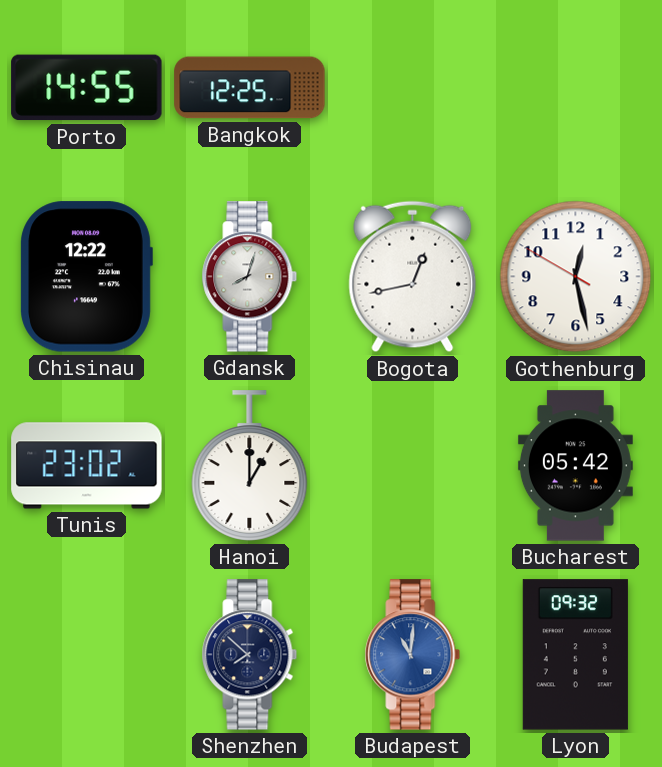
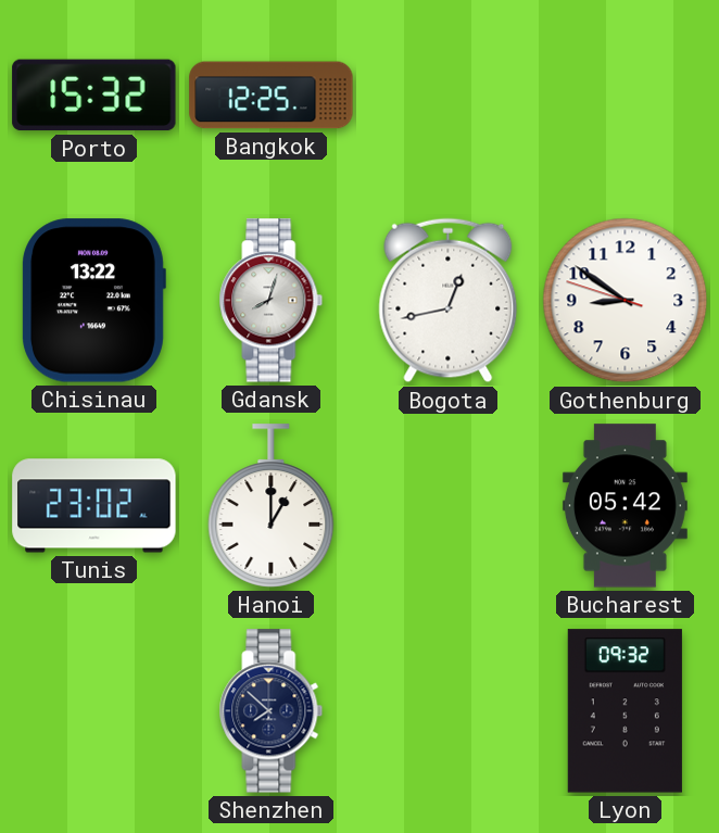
Porto: 14:55 -> 15:32 (94, 96)
Chisinau: 12:22 -> 13:22 (93, 301)
Gothenburg: 12:27 -> 8:50 (626, 301)
Budapest: 11:01 -> none (413, 655)
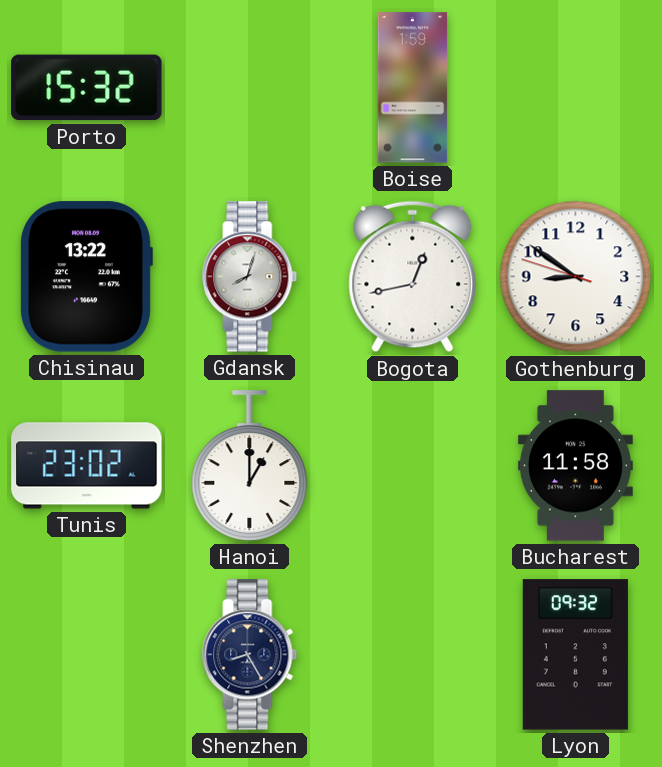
Bangkok: 12:25 -> none (272, 96)
Boise: none -> 1:59 (413, 88)
Bucharest: 05:42 -> 11:58 (575, 466)
Shenzhen: 7:52 -> 8:25 (250, 655)
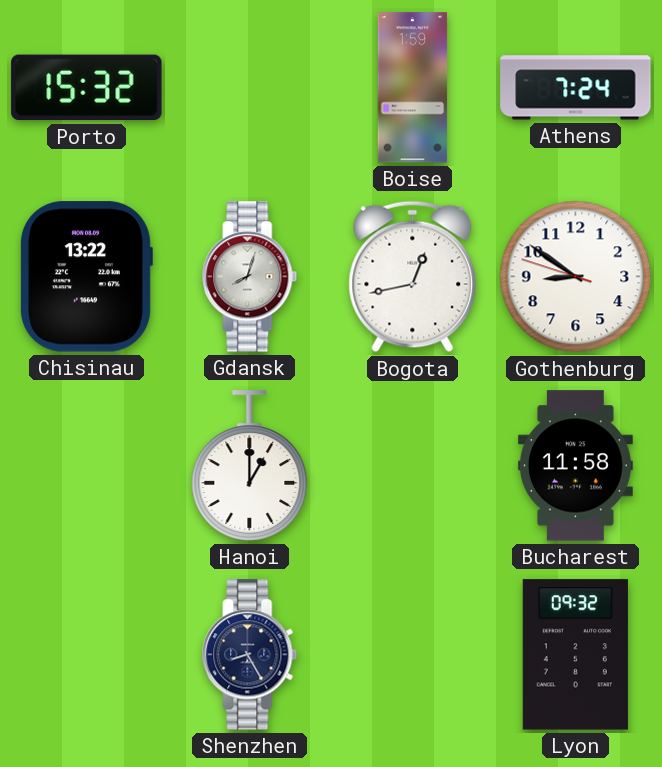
Athens: none -> 7:24 (576, 88)
Tunis: 23:02 -> none (87, 466)
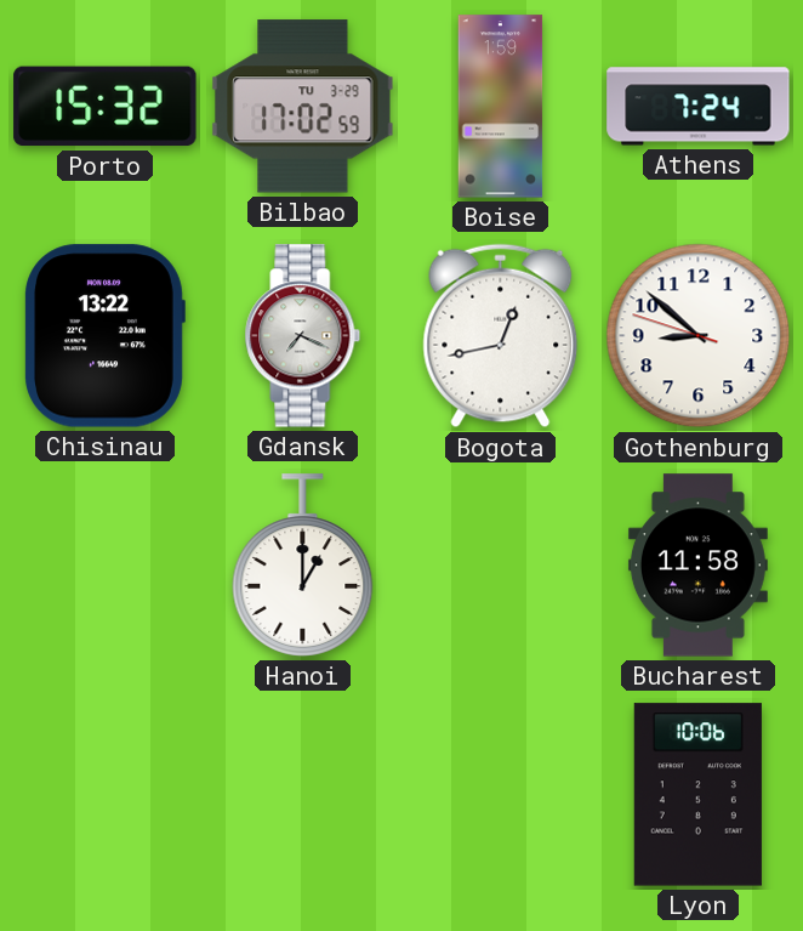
Bilbao: none -> 17:02 (303, 107)
Gdansk: 8:03 -> 7:19 (303, 336)
Gothenburg: 8:50 -> 8:51 (699, 336)
Shenzhen: 8:25 -> none (250, 655)
Lyon: 09:32 -> 10:06 (697, 795)
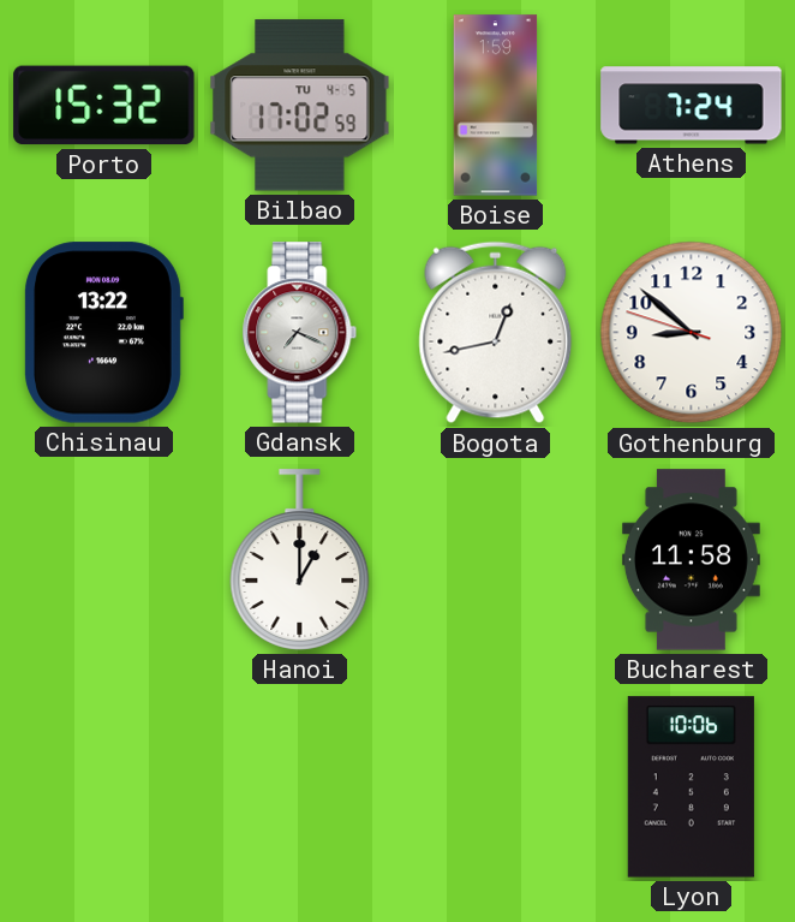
Bilbao date: TU 3-29 -> TU 4-5 (300, 106)
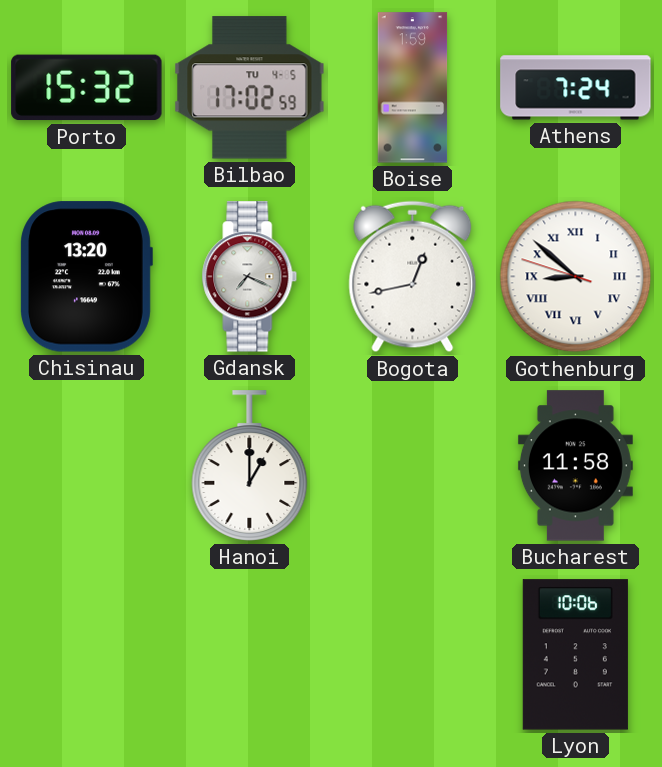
Chisinau: 13:22 -> 13:20 (86, 277)
Gothenburg numerals: Arabic -> Roman (576, 277)
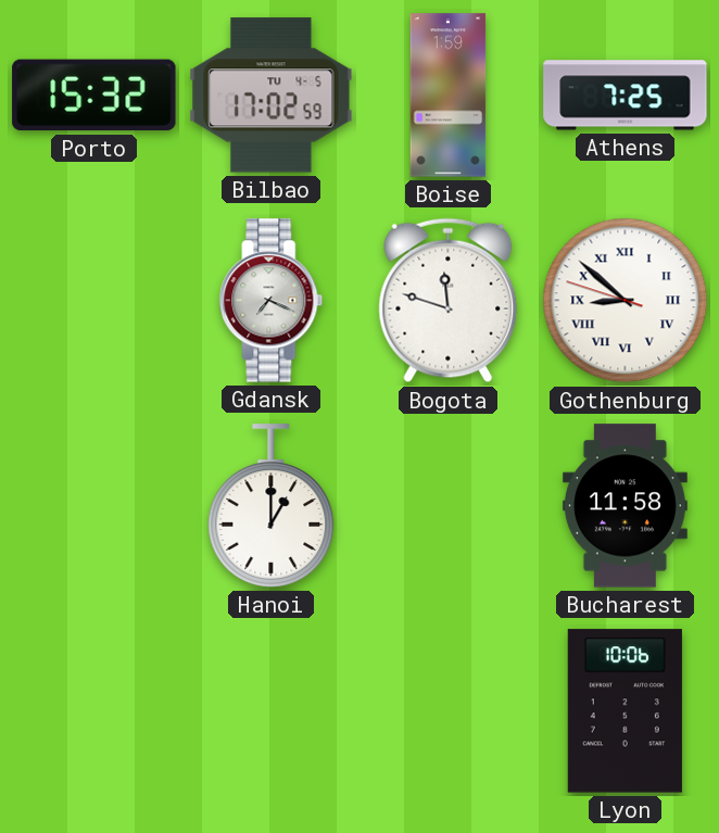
Athens: 7:24 -> 7:25 (626, 96)
Chisinau: 13:20 -> none (86, 277)
Bogota: 12:43 -> 11:48 (449, 301)
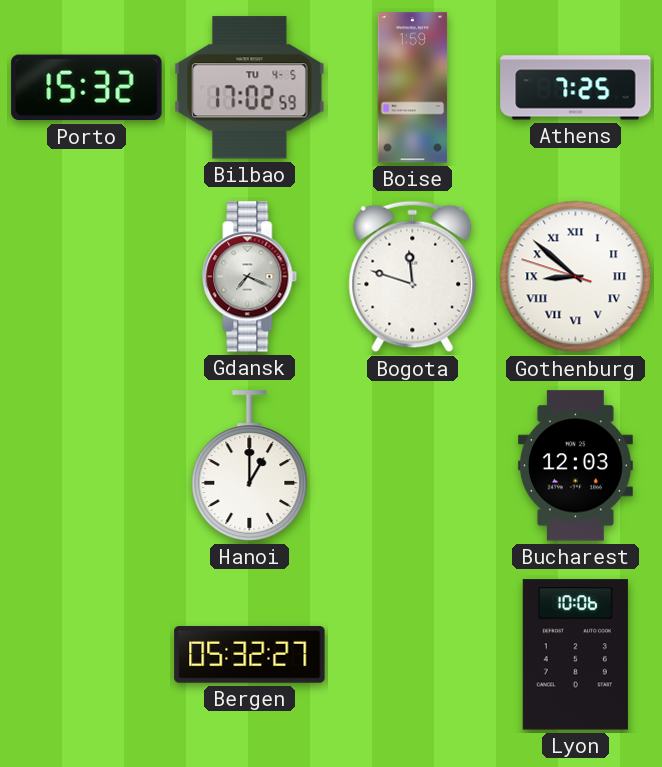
Bucharest: 11:58 -> 12:03 (575, 466)
Bergen: none -> 05:32 (250, 655)
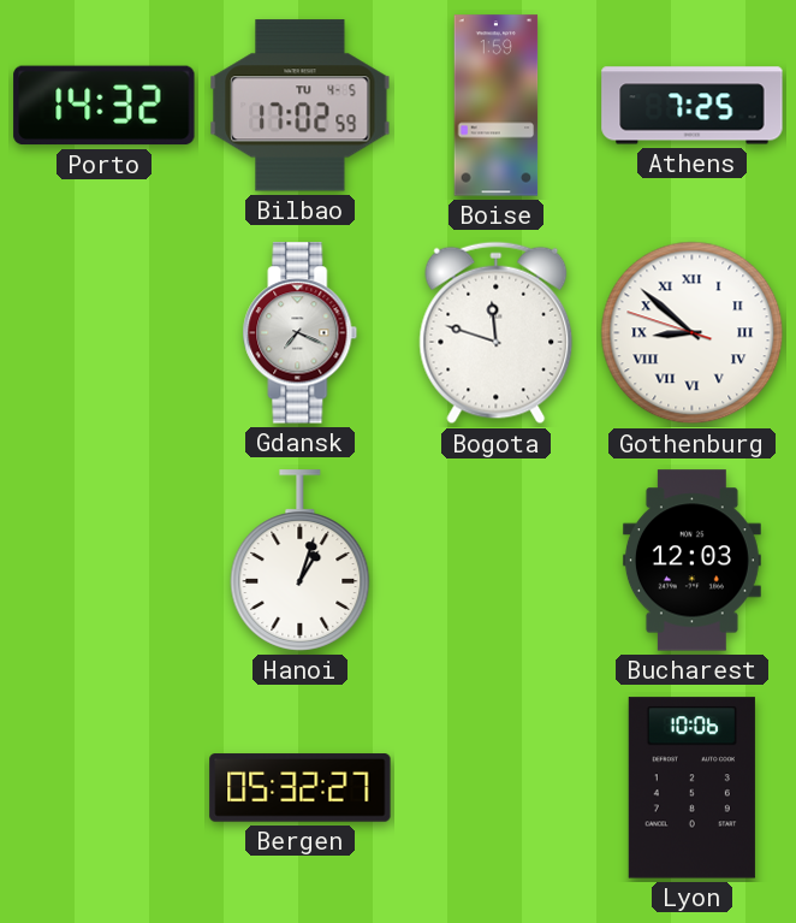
Porto: 15:32 -> 14:32 (105, 106)
Hanoi: 1:00 -> 1:03 (301, 561)
